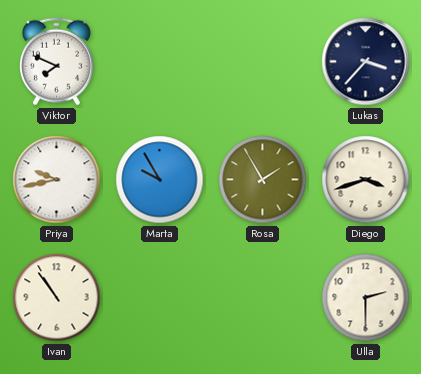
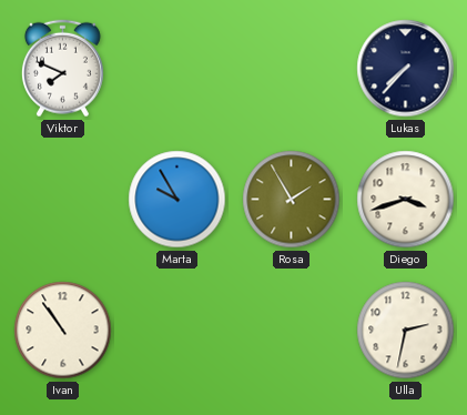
Lukas: 3:37 -> 7:37 (406, 69)
Priya: 9:43 -> none (57, 180)
Ulla: 2:30 -> 2:32 (406, 331)
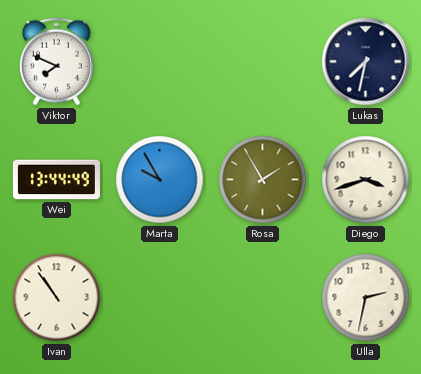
Lukas: 7:37 -> 7:32 (366, 62)
Wei: none -> 13:44 (56, 180)
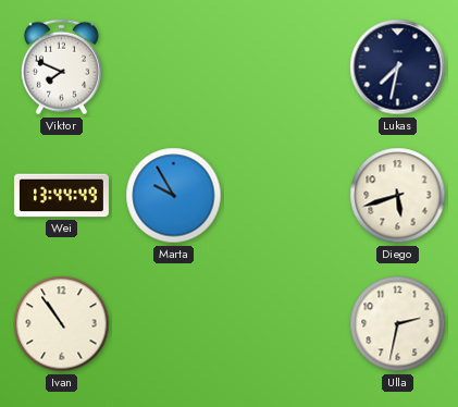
Rosa: 1:55 -> none (263, 180)
Diego: 3:42 -> 5:42 (398, 196)
